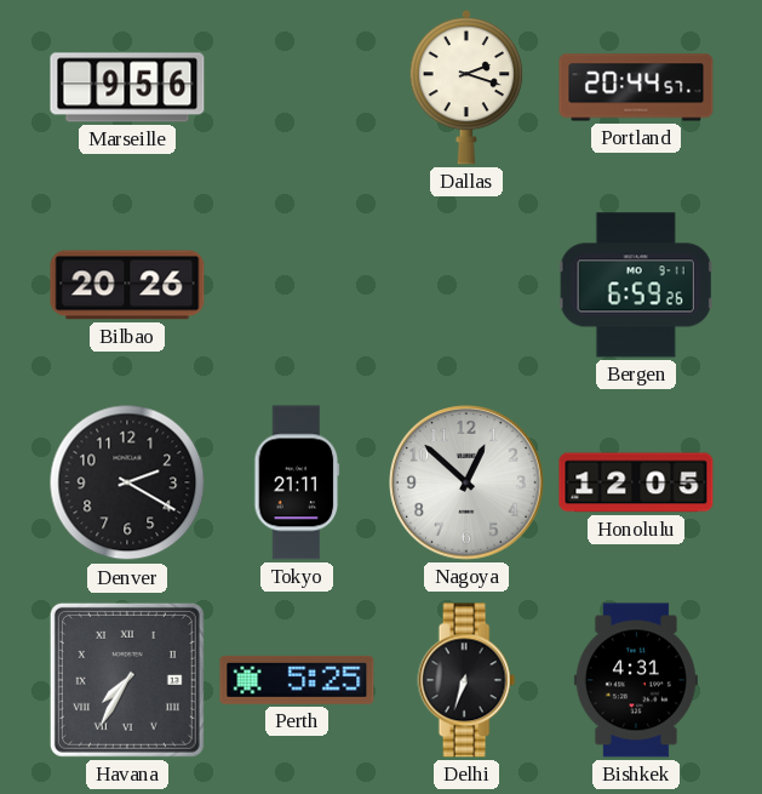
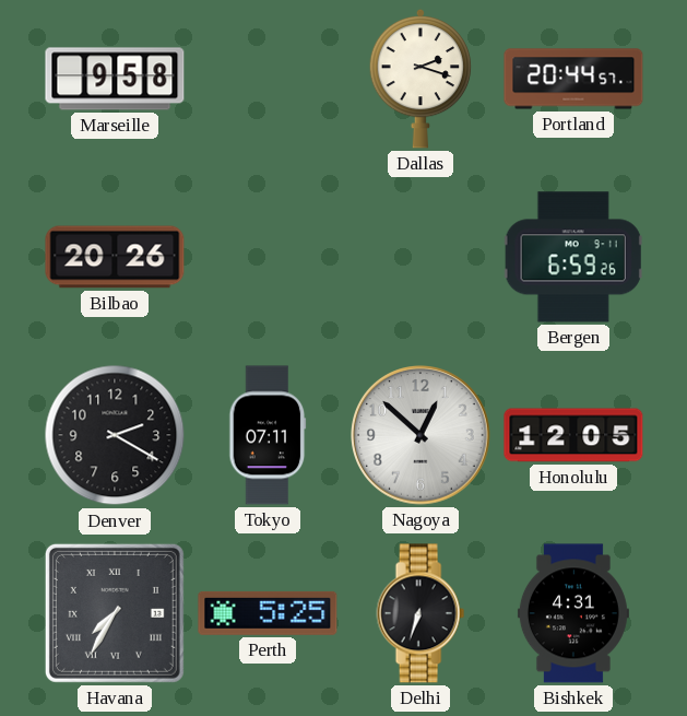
Marseille: 9:56 -> 9:58 (115, 79)
Tokyo: 21:11 -> 07:11 (268, 435)
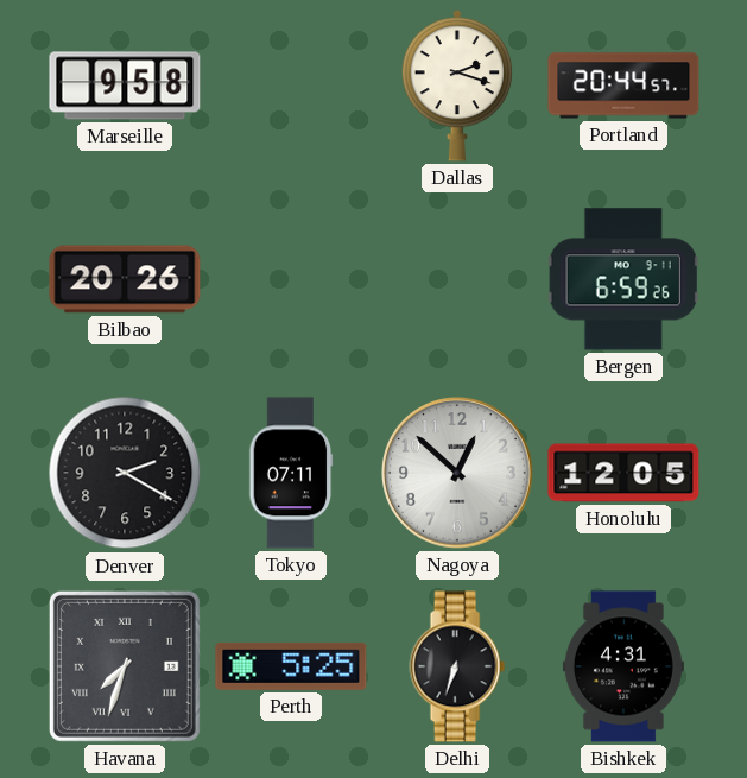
Havana: 7:35 -> 7:33 (125, 666)
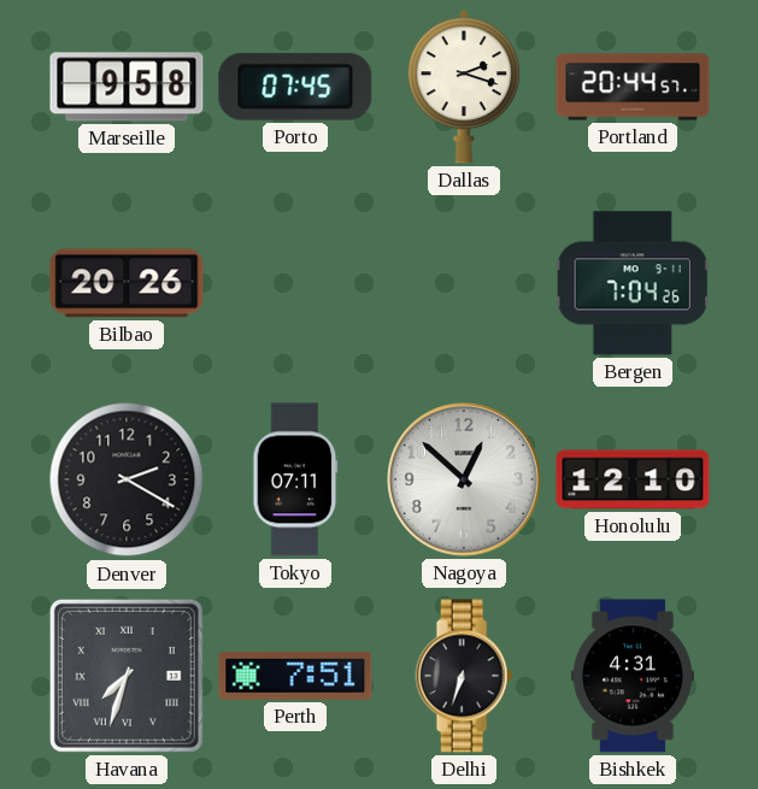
Porto: none -> 07:45 (295, 87)
Bergen: 6:59 -> 7:04 (633, 283)
Honolulu: 12:05 -> 12:10 (633, 479)
Perth: 5:25 -> 7:51 (295, 676)
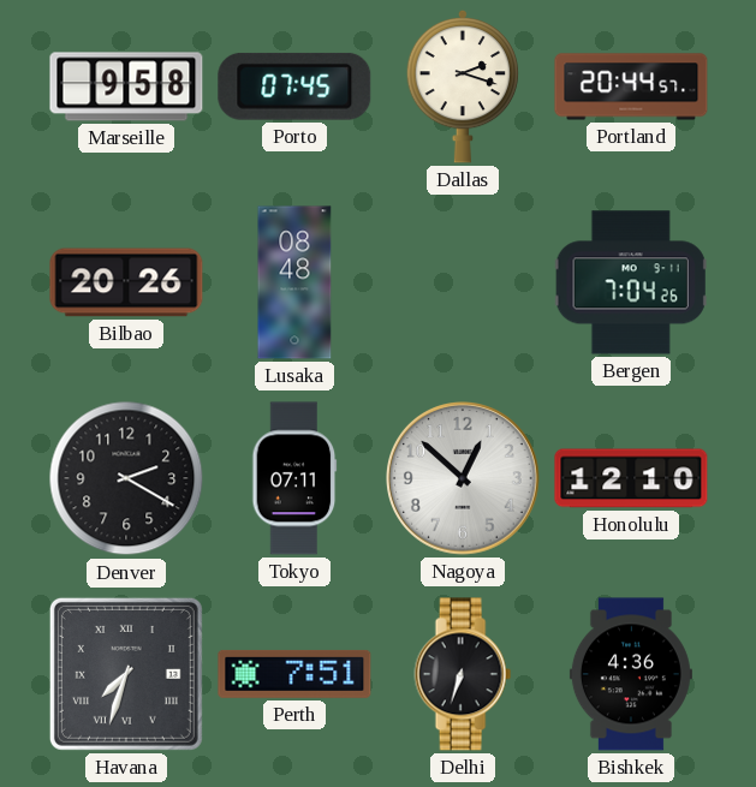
Lusaka: none -> 08:48 (294, 282)
Bishkek: 4:31 -> 4:36 (631, 674)
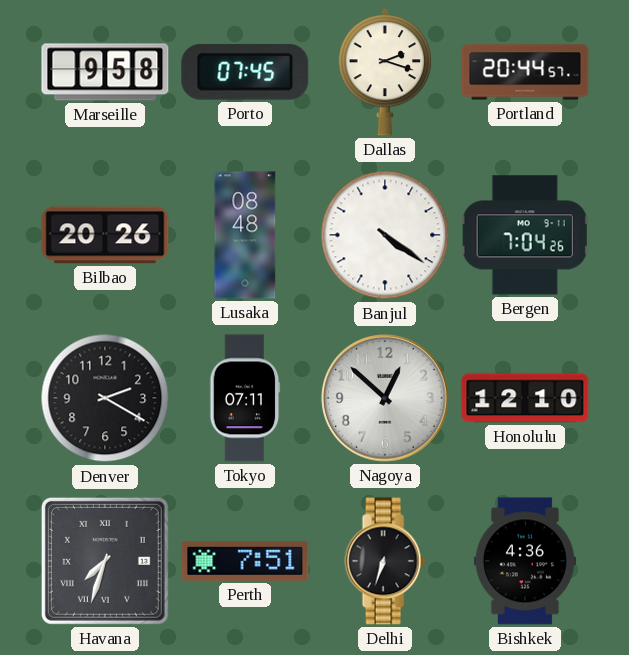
Banjul: none -> 4:21 (385, 235)
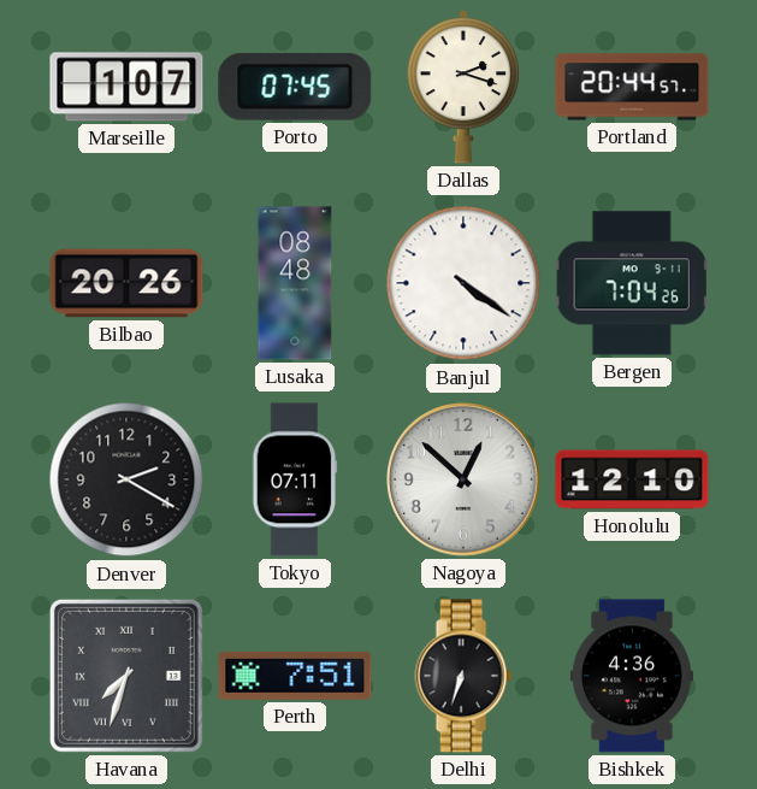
Marseille: 9:58 -> 1:07 (126, 87)
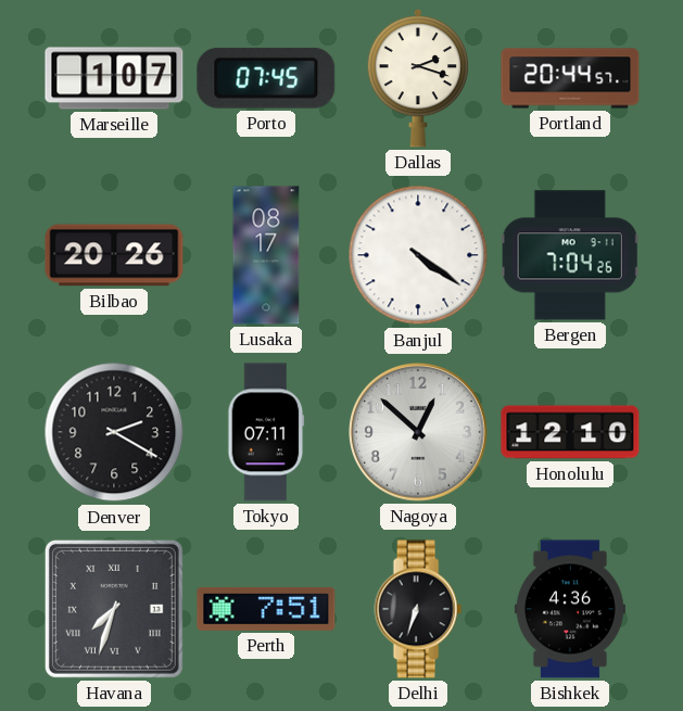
Lusaka: 08:48 -> 08:17 (266, 255)
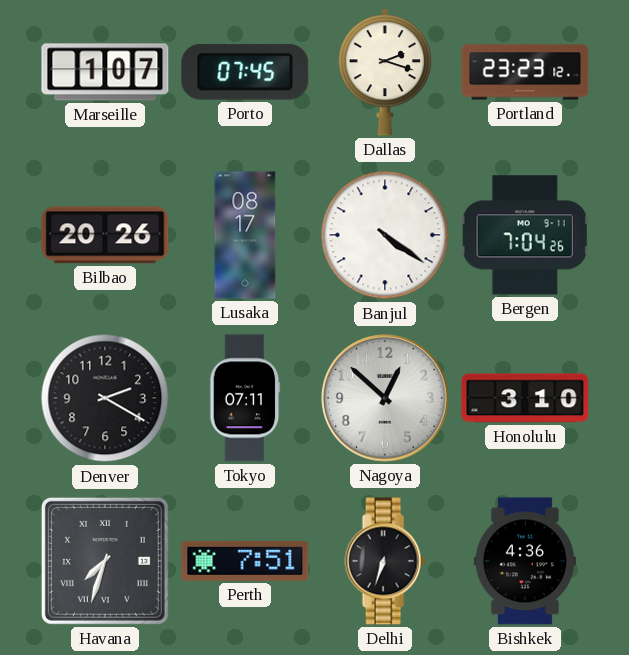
Portland: 20:44 -> 23:23 (525, 72)
Honolulu: 12:10 -> 3:10 (525, 398)
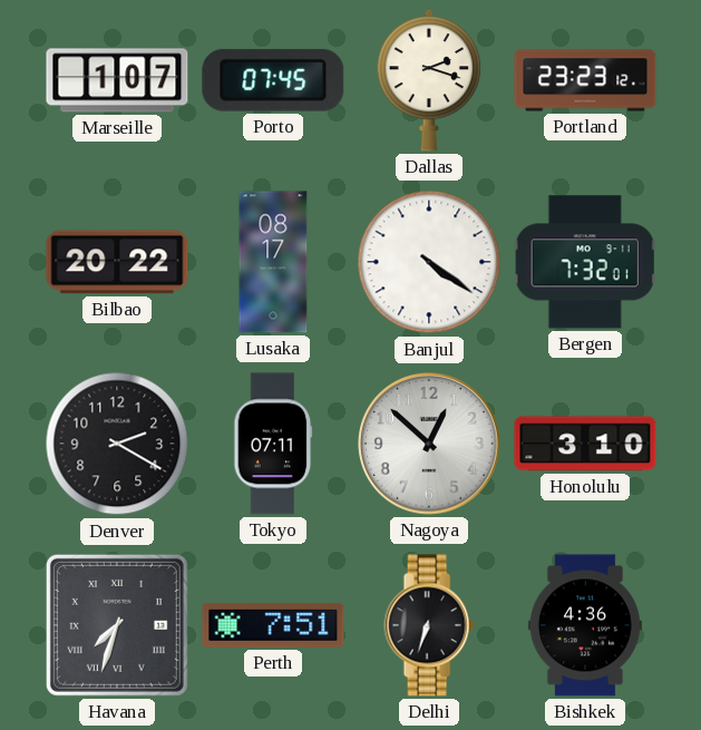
Bilbao: 20:26 -> 20:22 (117, 262)
Bergen: 7:04 -> 7:32 (585, 262)
